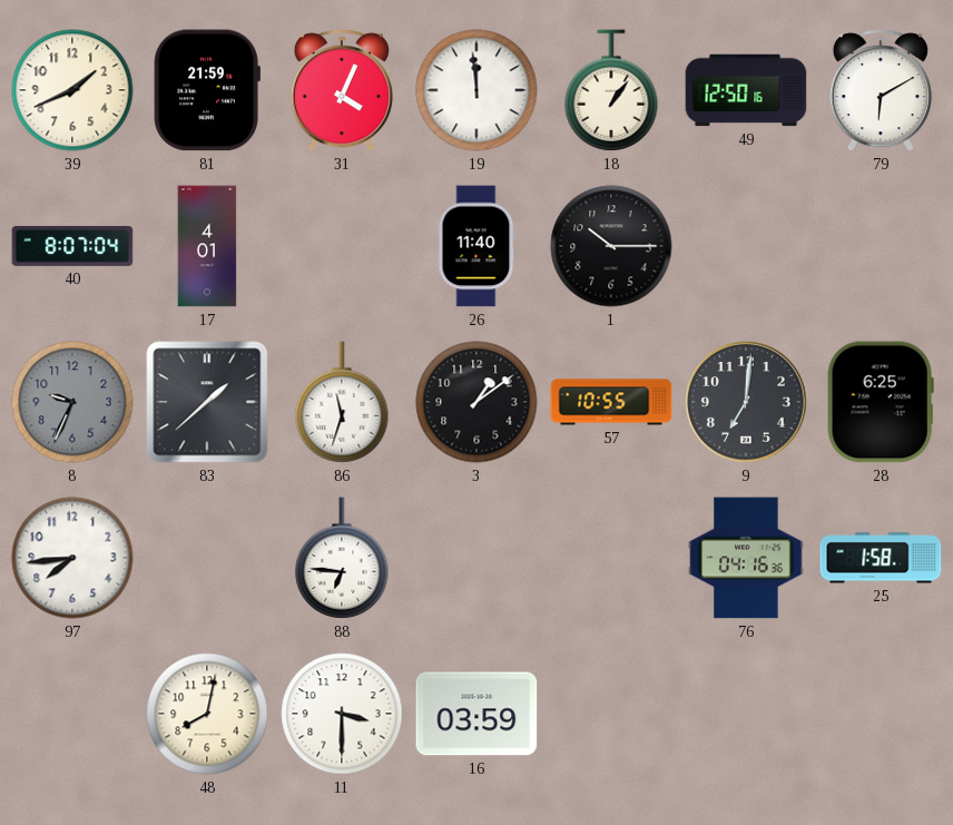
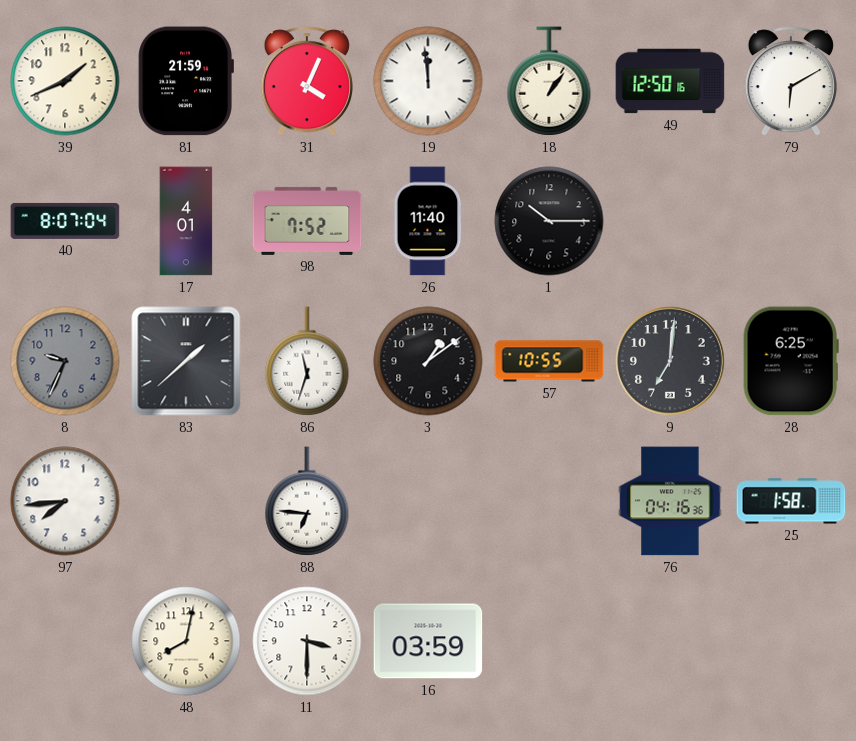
98: none -> 7:52 (307, 221)
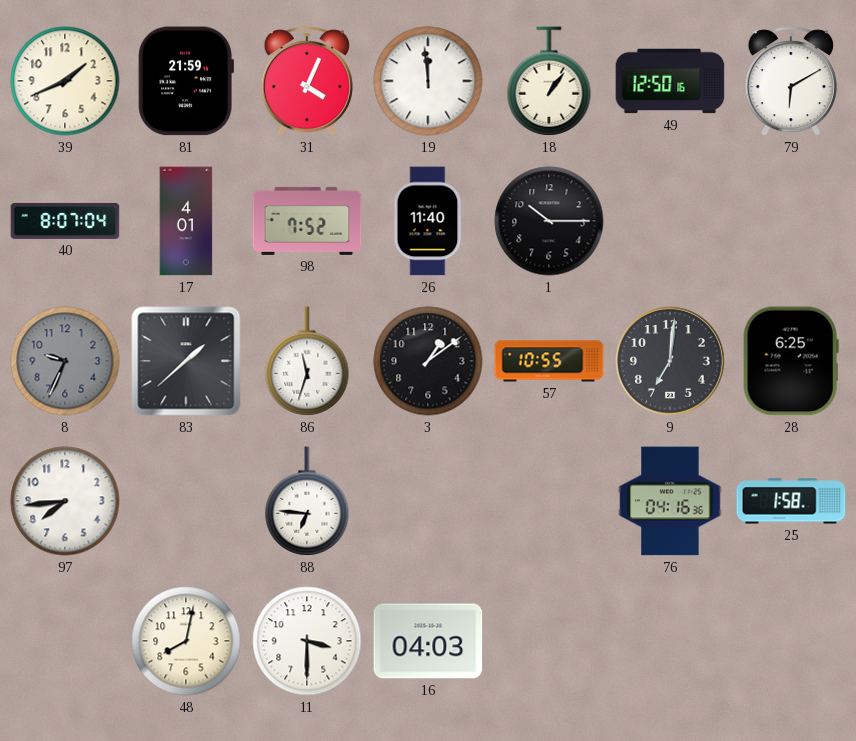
16: 03:59 -> 04:03 (428, 641)
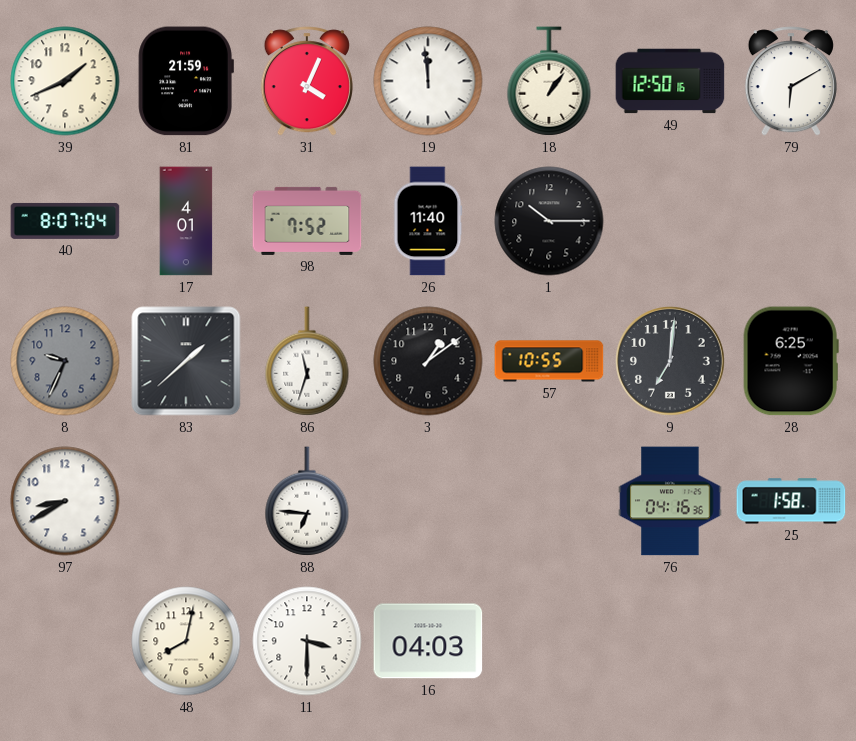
97: 7:44 -> 8:40 (65, 501)
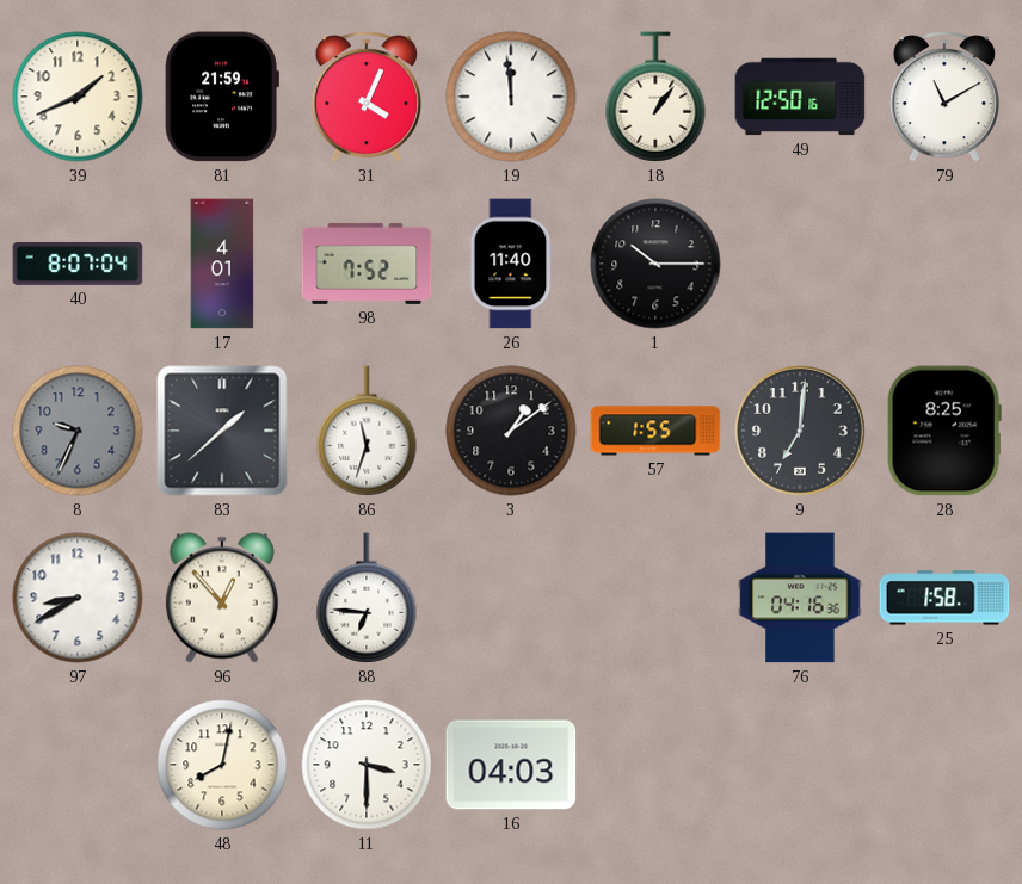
79: 6:10 -> 11:10 (944, 97)
57: 10:55 -> 1:55 (655, 431)
28: 6:25 -> 8:25 (944, 431)
96: none -> 12:53 (222, 598)
